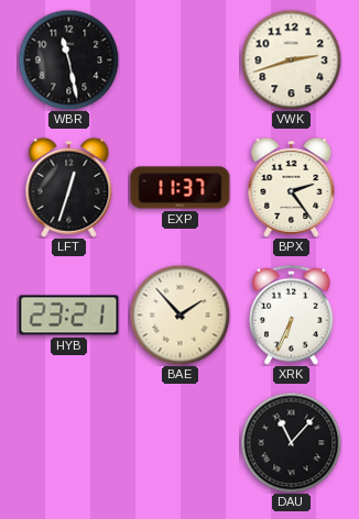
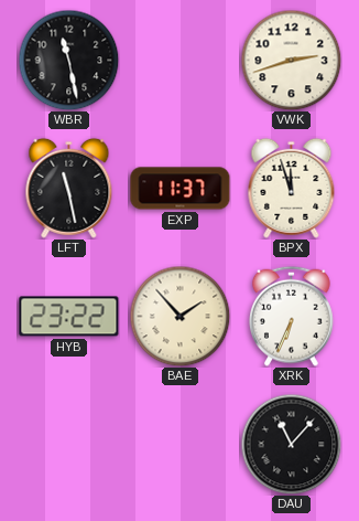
LFT: 12:33 -> 11:28 (69, 188)
BPX: 2:24 -> 11:57 (292, 188)
HYB: 23:21 -> 23:22 (69, 317)
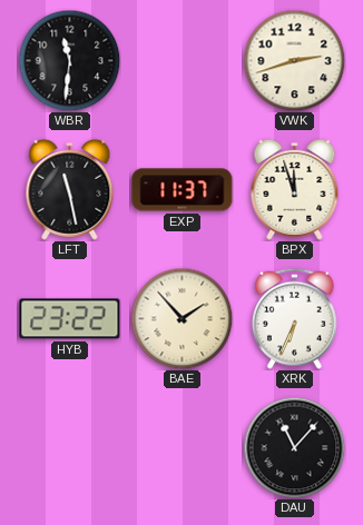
WBR: 11:28 -> 11:31 (69, 60)
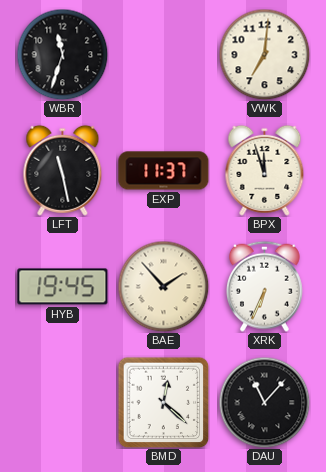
WBR: 11:31 -> 11:33 (62, 54)
VWK: 2:42 -> 7:01 (264, 54)
HYB: 23:22 -> 19:45 (63, 287)
BMD: none -> 12:22 (163, 402)
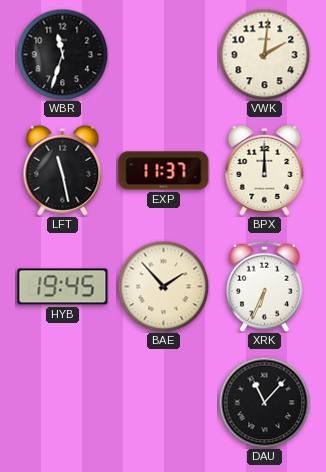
VWK: 7:01 -> 2:01 (264, 54)
BPX: 11:57 -> 12:00 (265, 170)
BMD: 12:22 -> none (163, 402)
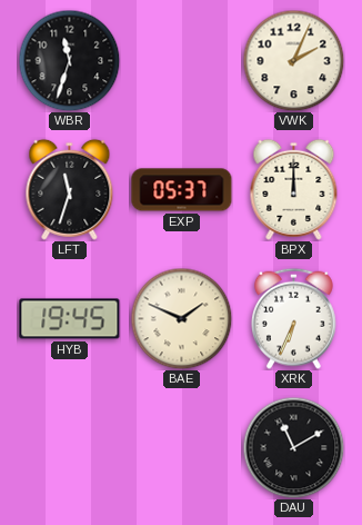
VWK: 2:01 -> 2:04 (293, 60)
LFT: 11:28 -> 11:33 (70, 189)
EXP: 11:37 -> 05:37 (182, 190)
BAE: 1:53 -> 1:49 (181, 318)
DAU: 11:07 -> 11:10 (293, 447)
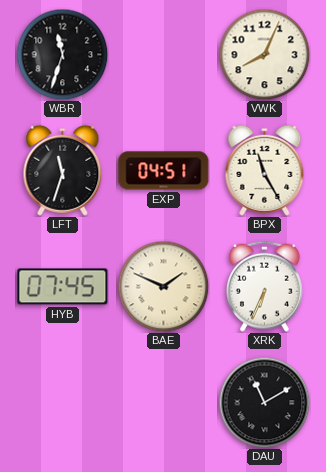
VWK: 2:04 -> 8:04 (264, 54)
EXP: 05:37 -> 04:51 (164, 171)
BPX: 12:00 -> 11:25 (265, 170)
HYB: 19:45 -> 07:45 (63, 287)
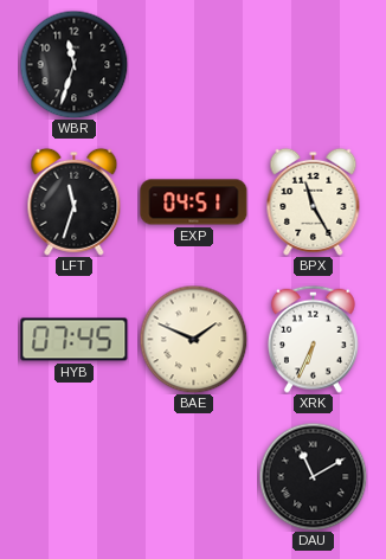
VWK: 8:04 -> none (264, 54)
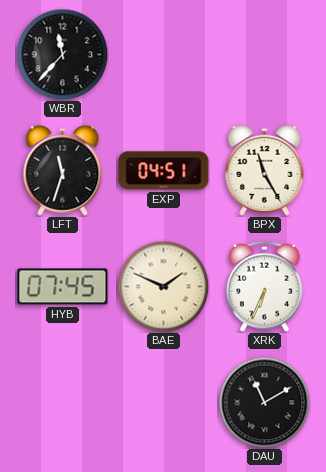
WBR: 11:33 -> 11:37 (62, 54)
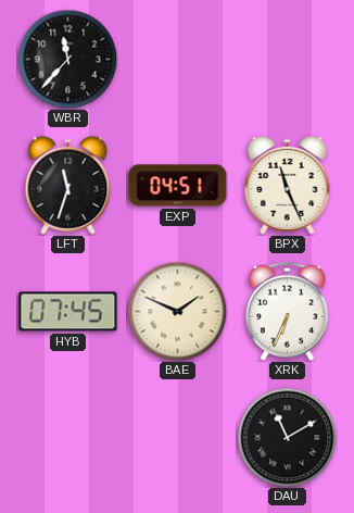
BPX: 11:25 -> 11:26 (288, 185)
